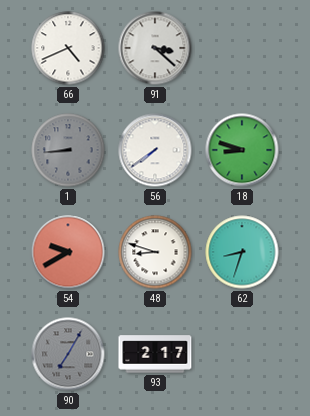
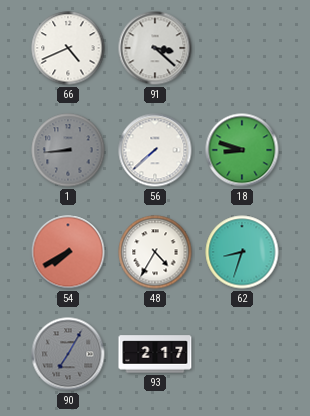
56: 7:39 -> 7:38 (155, 150)
54: 9:40 -> 7:40 (68, 252)
48: 8:48 -> 4:35 (155, 252)
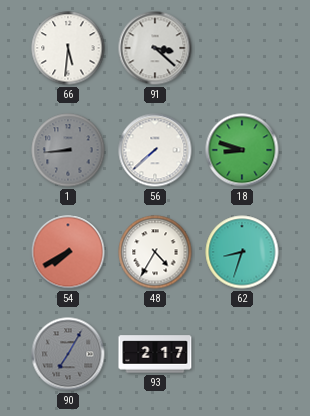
66: 4:41 -> 5:31 (68, 48)
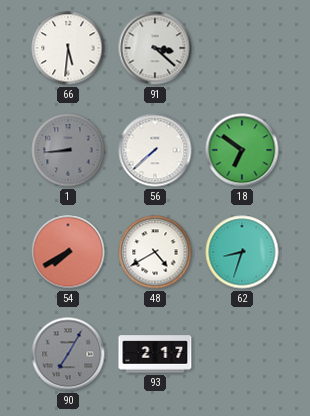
18: 8:48 -> 6:51 (242, 150)
48: 4:35 -> 4:40 (155, 252)
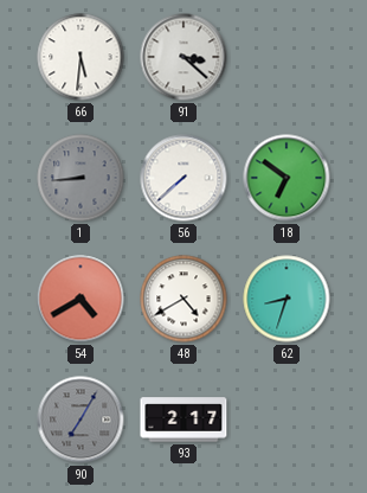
54: 7:40 -> 4:40 (81, 299)
